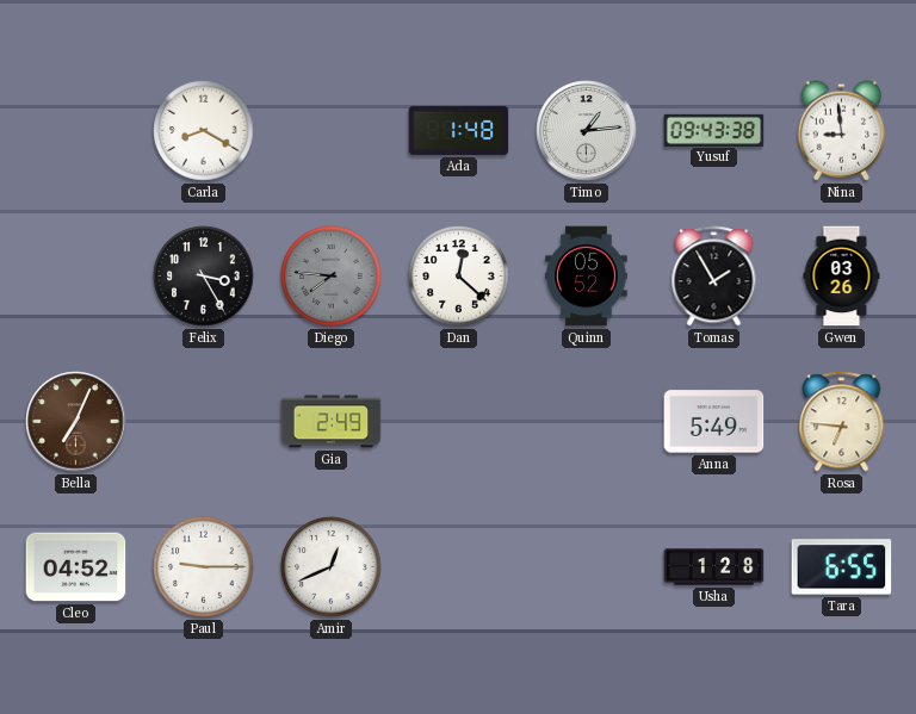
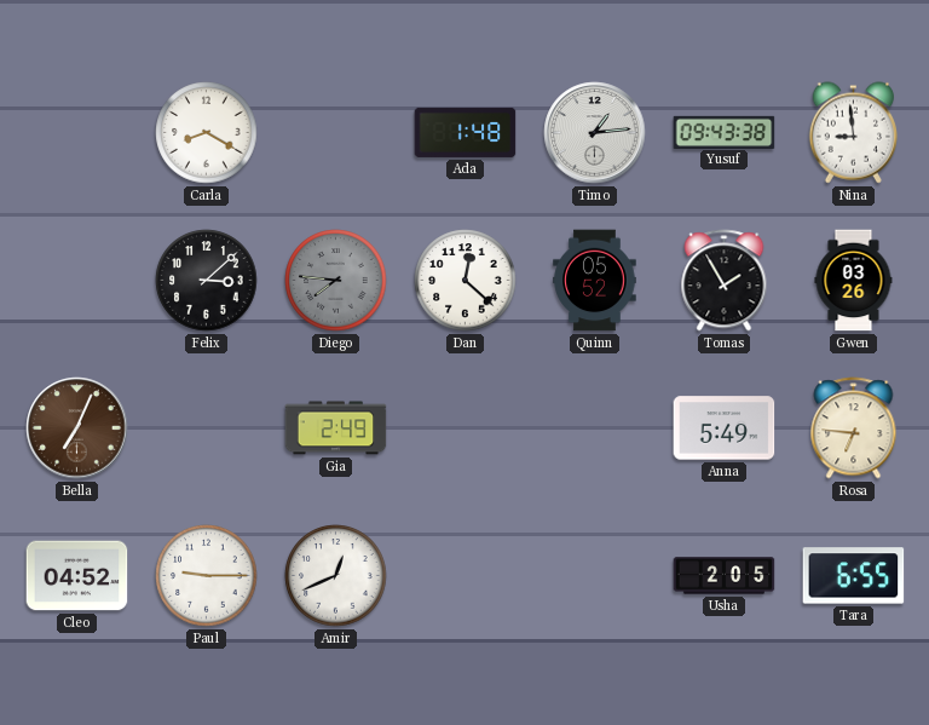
Felix: 3:25 -> 3:08 (207, 281)
Usha: 1:28 -> 2:05 (725, 576)
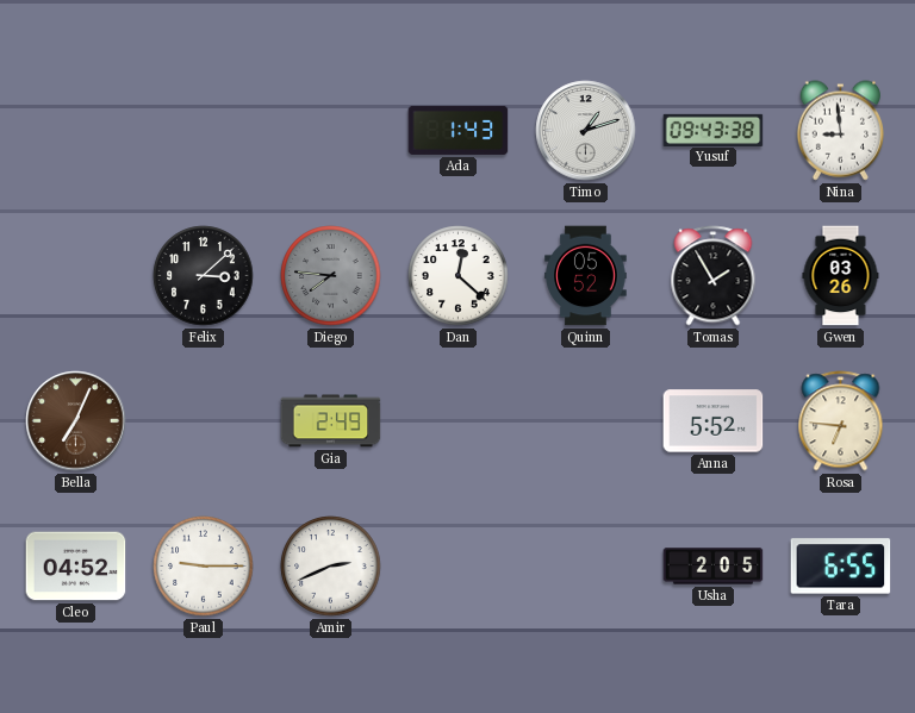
Carla: 8:20 -> none (207, 133)
Ada: 1:48 -> 1:43 (459, 130)
Timo: 1:14 -> 1:12 (586, 131)
Anna: 5:49 -> 5:52 (714, 421)
Amir: 12:41 -> 2:41 (331, 567)
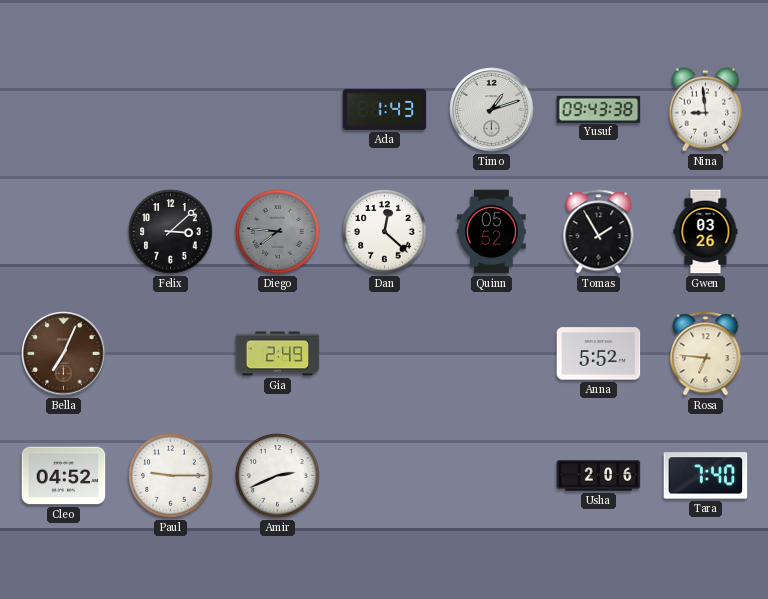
Usha: 2:05 -> 2:06 (599, 476)
Tara: 6:55 -> 7:40 (706, 476)
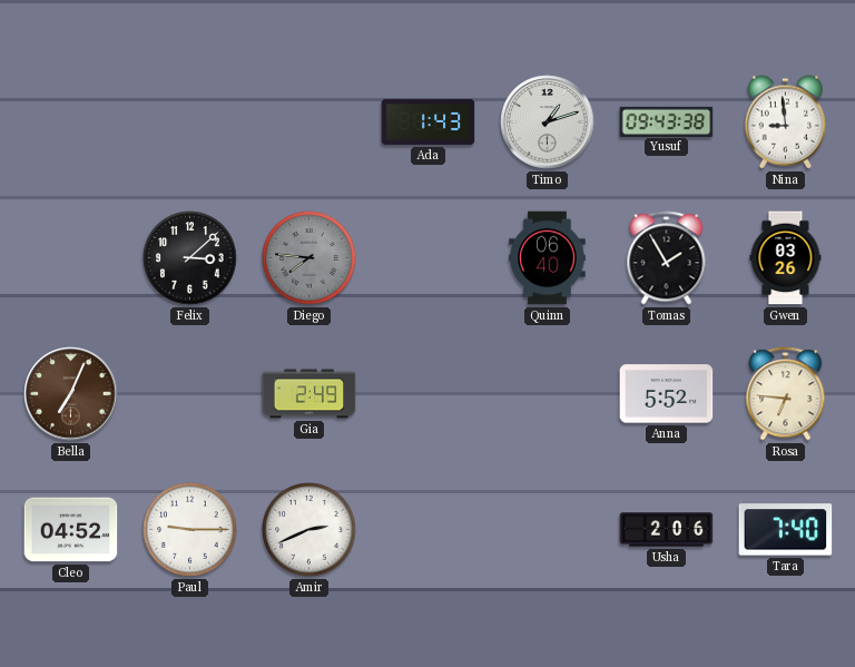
Dan: 12:22 -> none (385, 232)
Quinn: 05:52 -> 06:40 (548, 258)
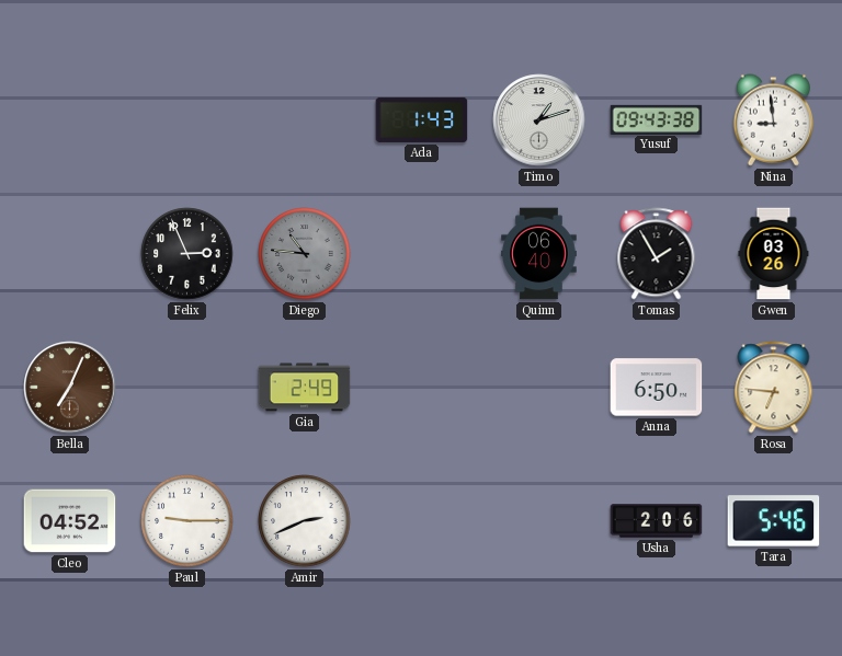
Felix: 3:08 -> 2:56 (187, 254)
Diego: 7:46 -> 10:46 (305, 254)
Anna: 5:52 -> 6:50 (657, 388)
Tara: 7:40 -> 5:46 (774, 521)
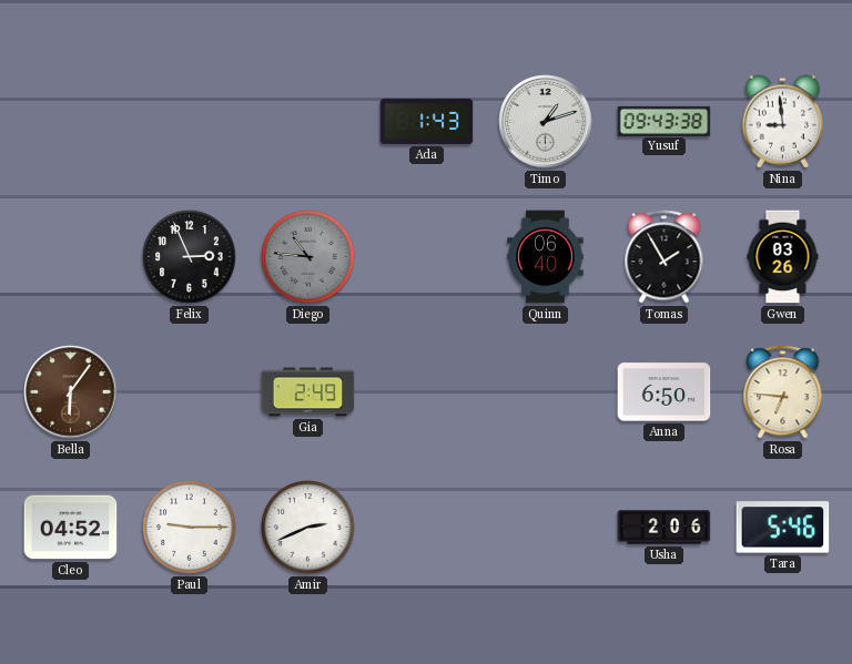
Bella: 7:04 -> 6:06 (71, 392)
